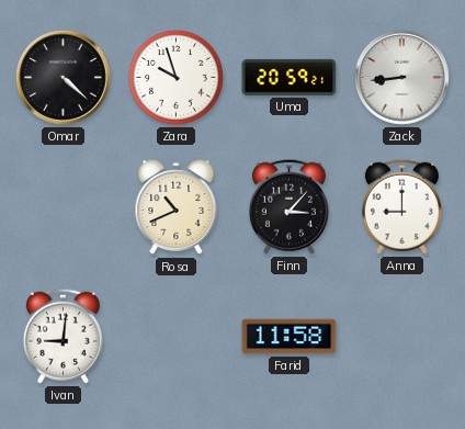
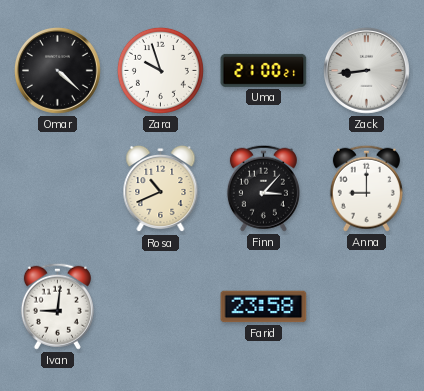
Uma: 20:59 -> 21:00 (264, 70)
Farid: 11:58 -> 23:58 (264, 307)
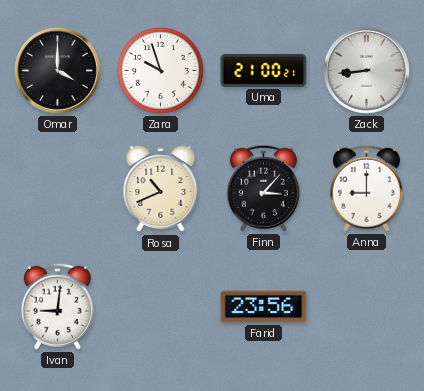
Omar: 4:22 -> 4:00 (57, 70)
Farid: 23:58 -> 23:56 (264, 307)
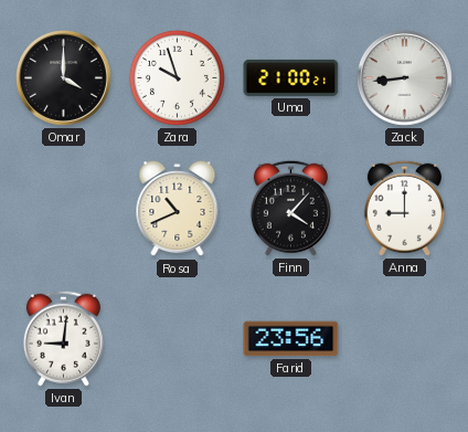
Finn: 3:07 -> 4:07 (290, 208)
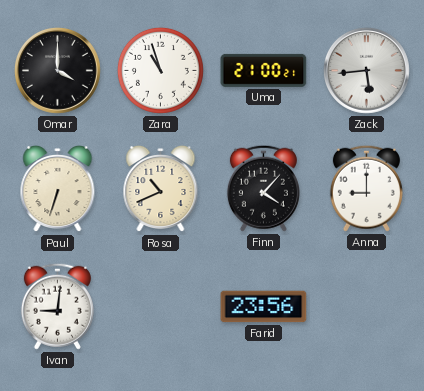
Zara: 9:57 -> 10:57 (160, 70)
Zack: 8:44 -> 5:44 (366, 70)
Paul: none -> 6:33 (58, 189)
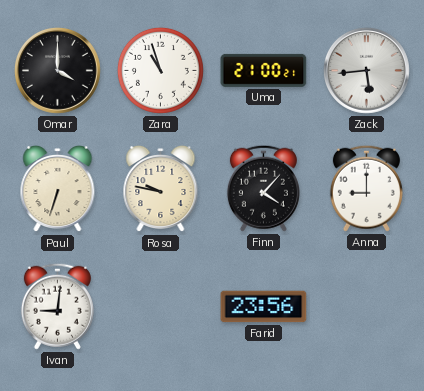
Rosa: 10:41 -> 9:47 (161, 189)
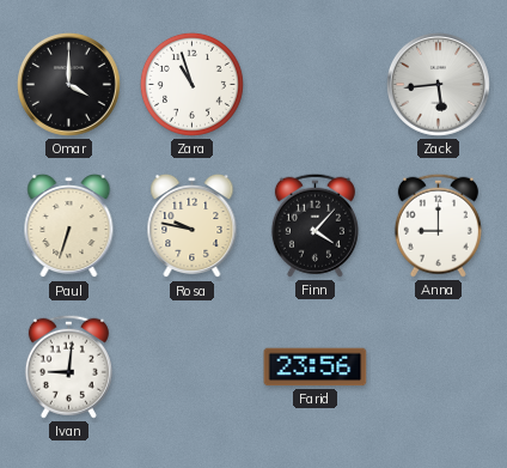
Uma: 21:00 -> none (264, 70)
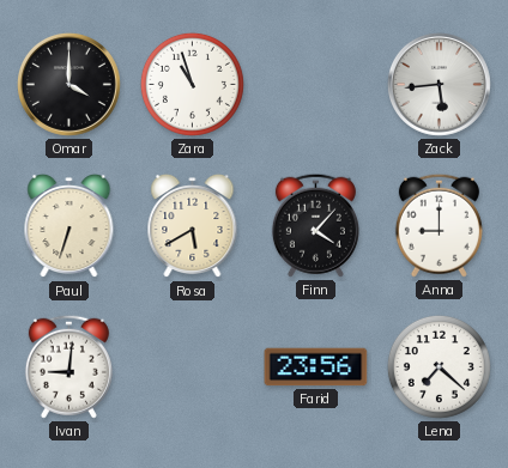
Rosa: 9:47 -> 5:40 (193, 226)
Lena: none -> 7:22 (439, 366)
